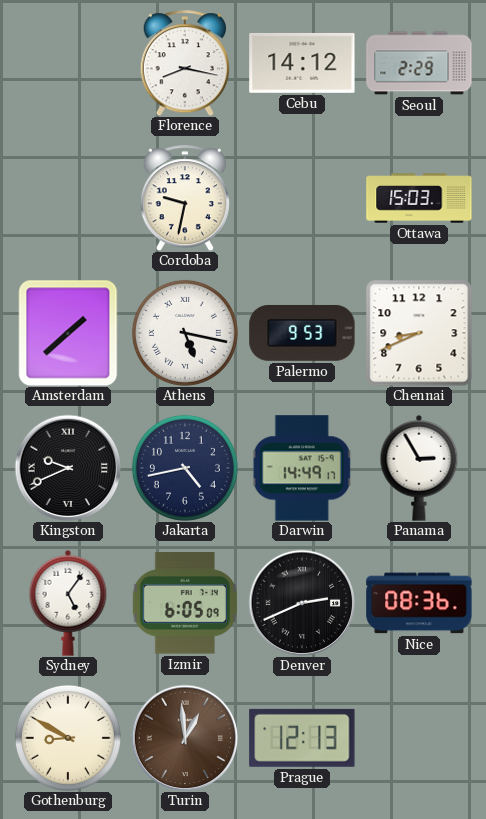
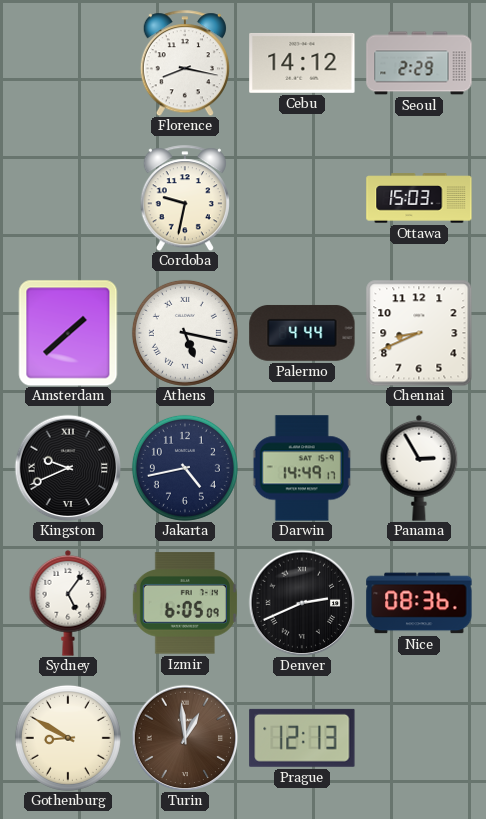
Palermo: 9:53 -> 4:44 (302, 333)
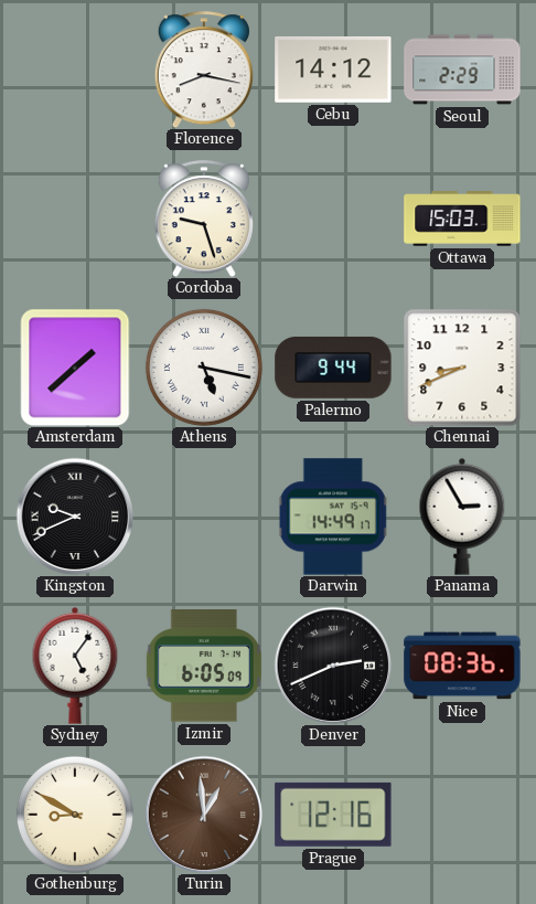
Cordoba: 9:32 -> 9:27 (204, 219)
Palermo: 4:44 -> 9:44 (333, 368)
Jakarta: 4:43 -> none (185, 468)
Prague: 12:13 -> 12:16 (333, 815)
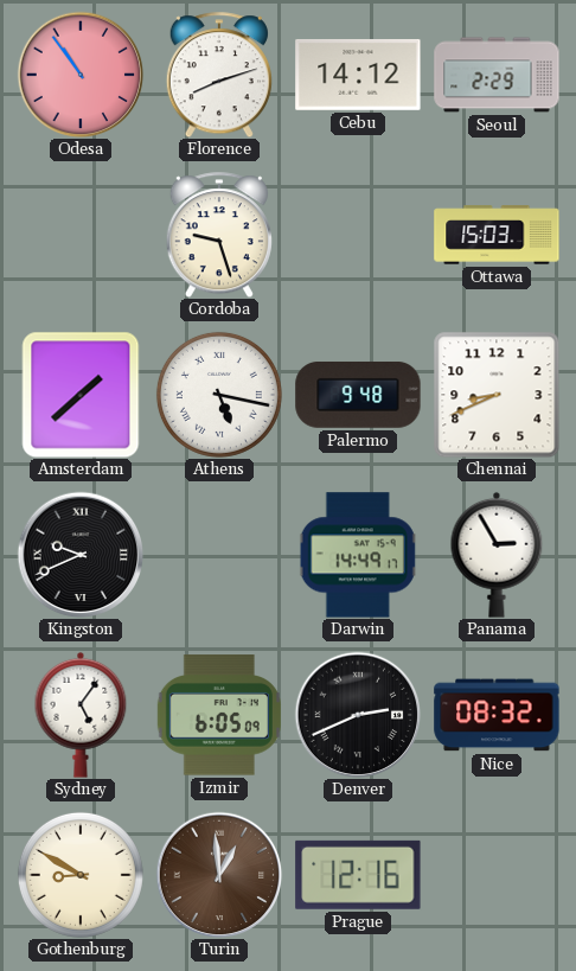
Odesa: none -> 10:54 (81, 75)
Florence: 8:17 -> 8:12 (219, 75)
Palermo: 9:44 -> 9:48 (358, 395)
Nice: 08:36 -> 08:32 (497, 715)
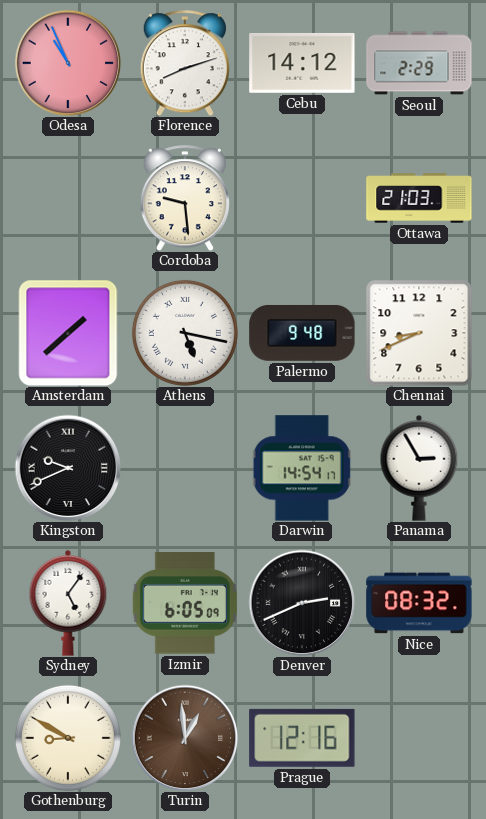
Odesa: 10:54 -> 10:56 (68, 63)
Cordoba: 9:27 -> 9:29 (185, 198)
Ottawa: 15:03 -> 21:03 (419, 198)
Darwin: 14:49 -> 14:54 (302, 468)
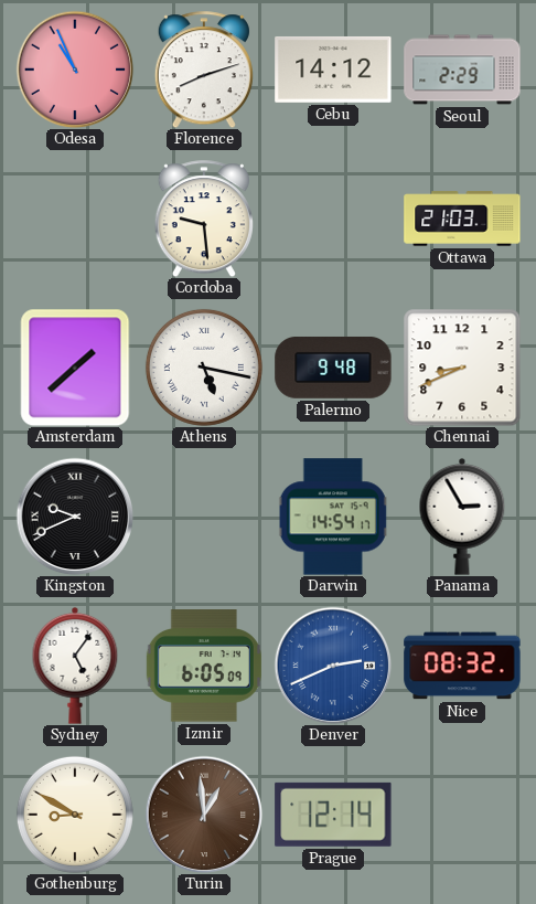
Denver dial: black -> blue (333, 666)
Prague: 12:16 -> 12:14 (333, 815)
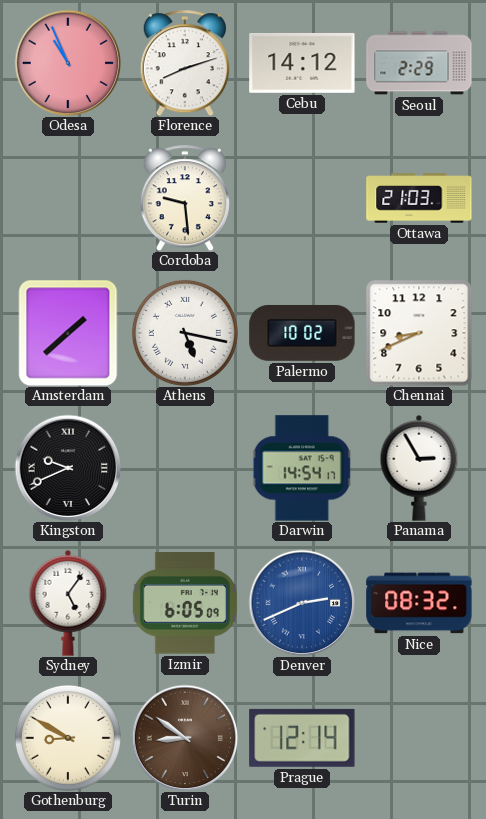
Palermo: 9:48 -> 10:02 (302, 333)
Turin: 12:59 -> 8:51 (185, 738)
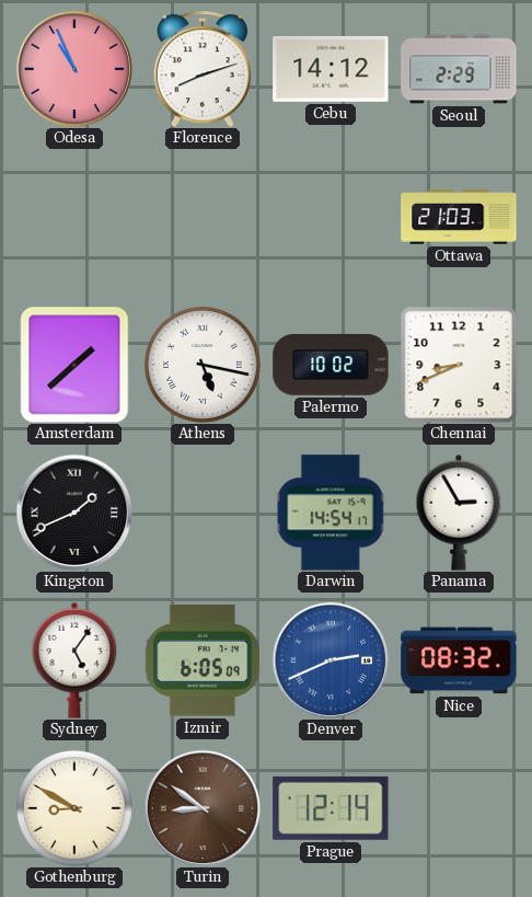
Cordoba: 9:29 -> none (185, 198)
Kingston: 9:41 -> 1:41 (74, 513)
